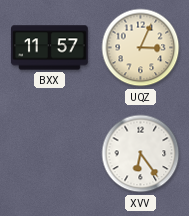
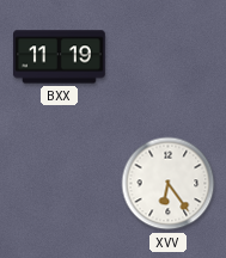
BXX: 11:57 -> 11:19 (60, 57)
UQZ: 3:04 -> none (141, 48)
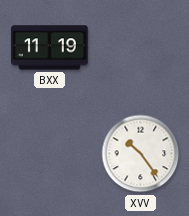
XVV: 6:24 -> 10:24 (141, 154)
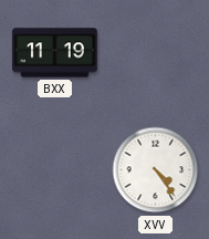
XVV: 10:24 -> 4:24 (156, 170)
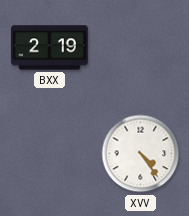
BXX: 11:19 -> 2:19 (50, 48)
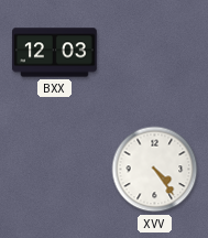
BXX: 2:19 -> 12:03 (55, 53)
